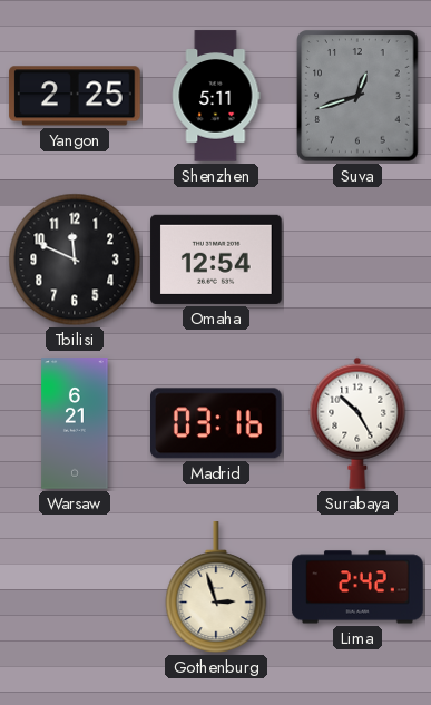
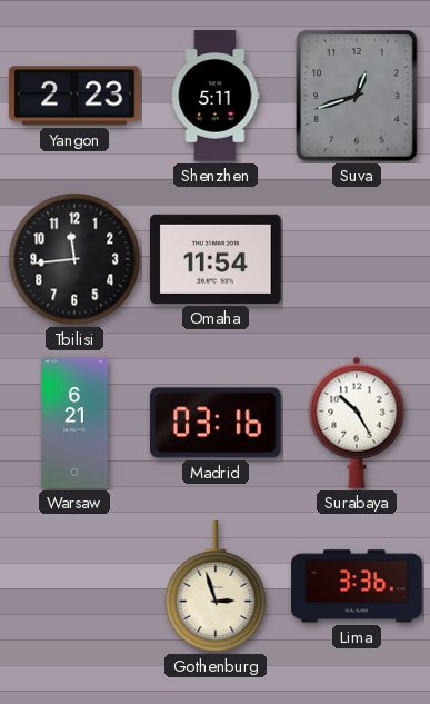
Yangon: 2:25 -> 2:23 (74, 96)
Tbilisi: 11:49 -> 11:44 (74, 259)
Omaha: 12:54 -> 11:54 (216, 259)
Lima: 2:42 -> 3:36 (357, 586)
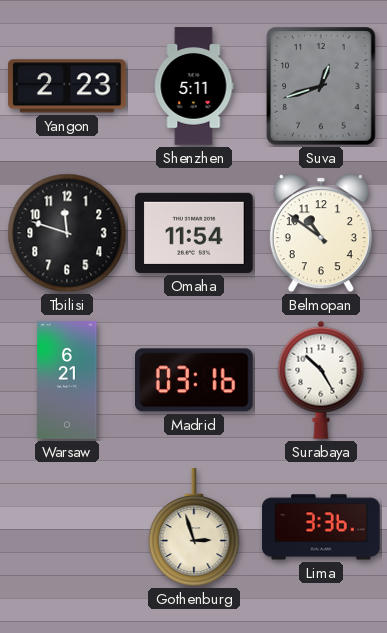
Tbilisi: 11:44 -> 11:48 (67, 233)
Belmopan: none -> 10:51 (321, 233)
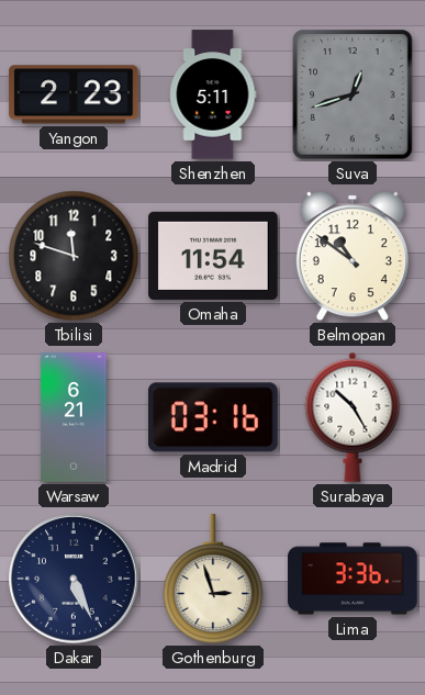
Dakar: none -> 5:26 (74, 579)
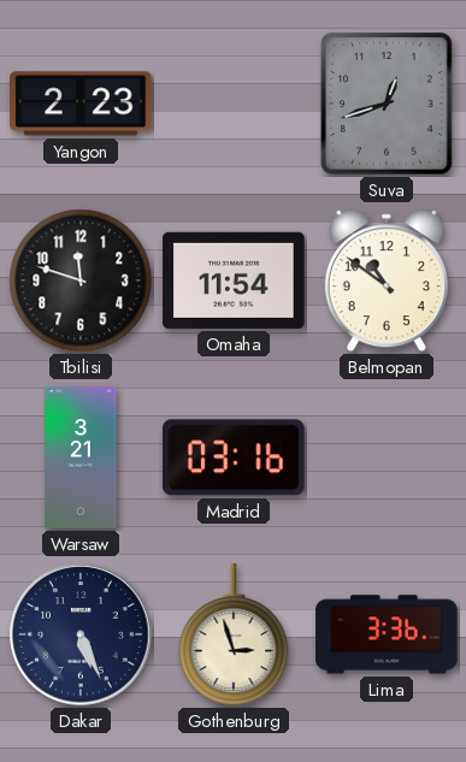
Shenzhen: 5:11 -> none (213, 94)
Warsaw: 6:21 -> 3:21 (81, 457)
Surabaya: 10:25 -> none (353, 417)
